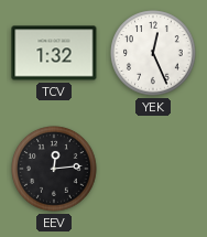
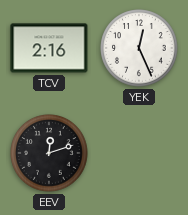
TCV: 1:32 -> 2:16 (49, 48)
EEV: 12:14 -> 12:12 (49, 153)
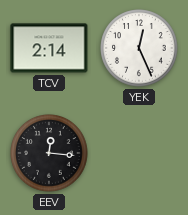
TCV: 2:16 -> 2:14 (49, 48)
EEV: 12:12 -> 12:16 (49, 153)
